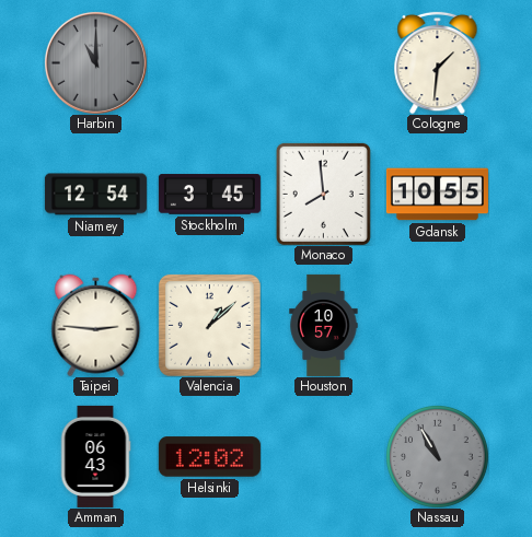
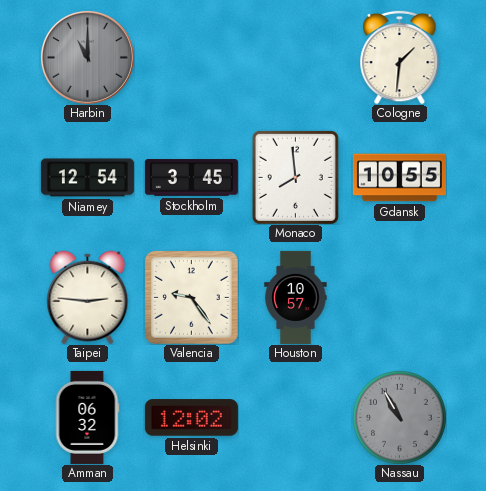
Valencia: 1:08 -> 9:24 (191, 297)
Amman: 06:43 -> 06:32 (87, 417)
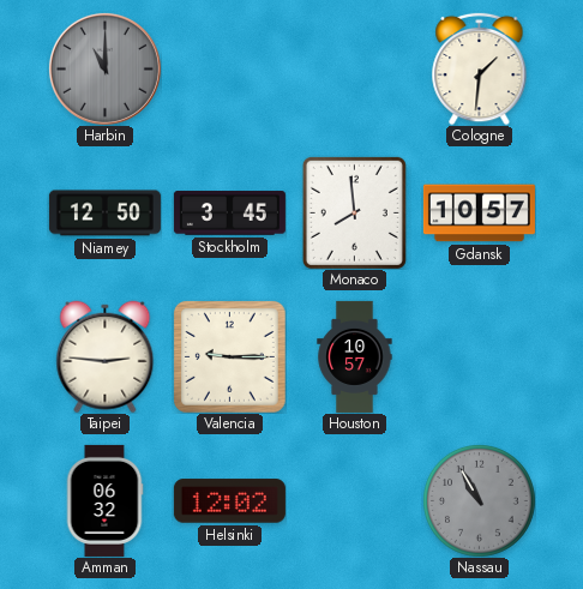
Niamey: 12:54 -> 12:50 (104, 214)
Gdansk: 10:55 -> 10:57 (479, 214)
Valencia: 9:24 -> 9:15 (229, 356)
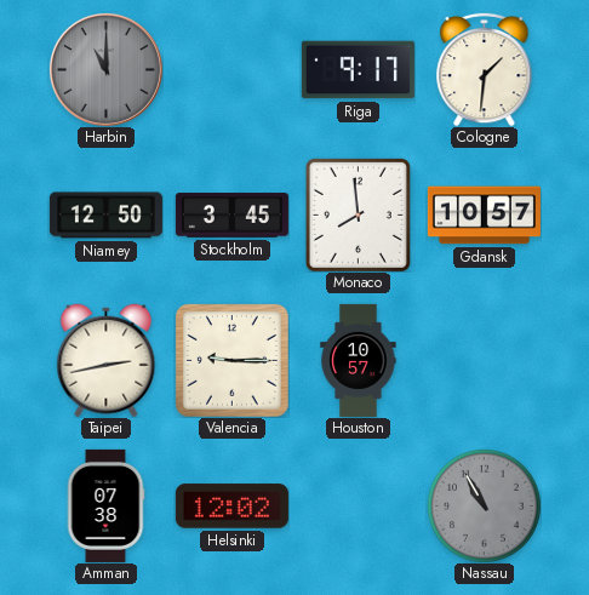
Riga: none -> 9:17 (358, 70)
Taipei: 2:46 -> 2:43 (107, 360)
Amman: 06:32 -> 07:38 (105, 505)
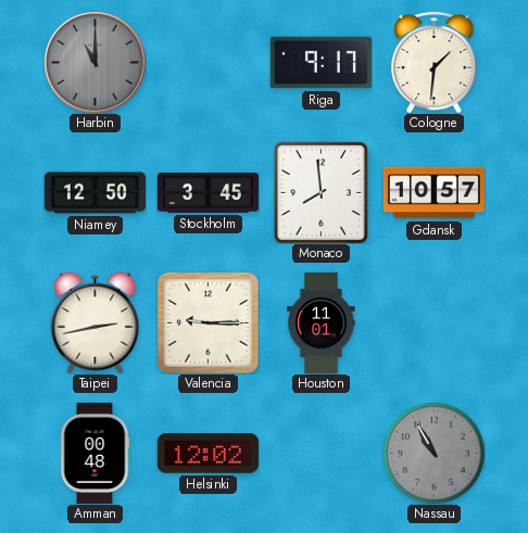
Houston: 10:57 -> 11:01 (322, 322)
Amman: 07:38 -> 00:48 (95, 453)
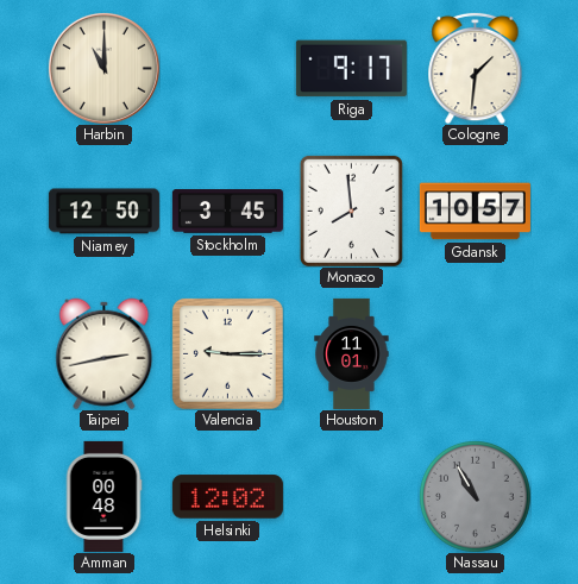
Harbin dial: grey -> cream (103, 68)
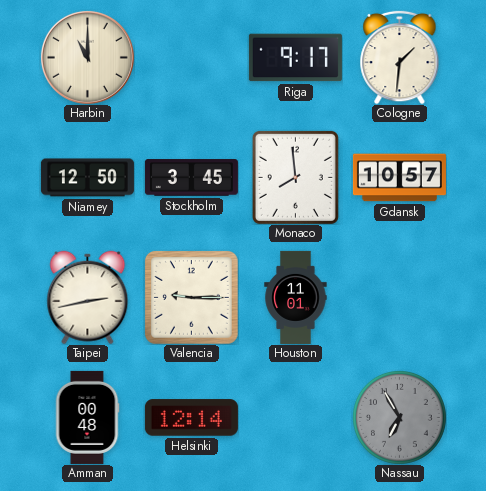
Helsinki: 12:02 -> 12:14 (191, 418)
Nassau: 10:55 -> 6:55 (400, 418)
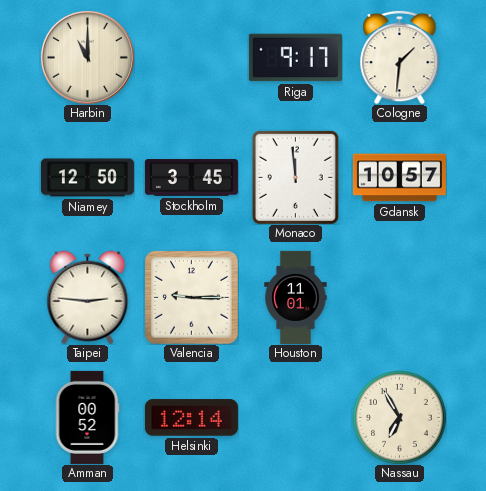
Monaco: 7:59 -> 11:59 (295, 177)
Taipei: 2:43 -> 2:46 (88, 297)
Amman: 00:48 -> 00:52 (87, 417)
Nassau dial: grey -> cream (400, 418)
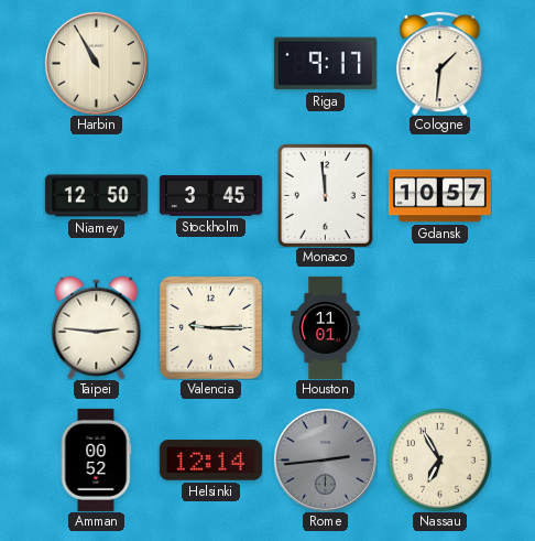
Harbin: 11:00 -> 10:55 (96, 63)
Rome: none -> 2:44 (325, 459)
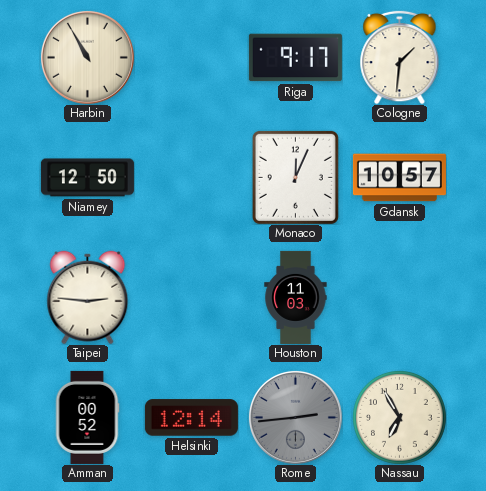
Stockholm: 3:45 -> none (210, 196)
Monaco: 11:59 -> 12:04 (295, 177)
Valencia: 9:15 -> none (210, 327)
Houston: 11:01 -> 11:03 (296, 297)
